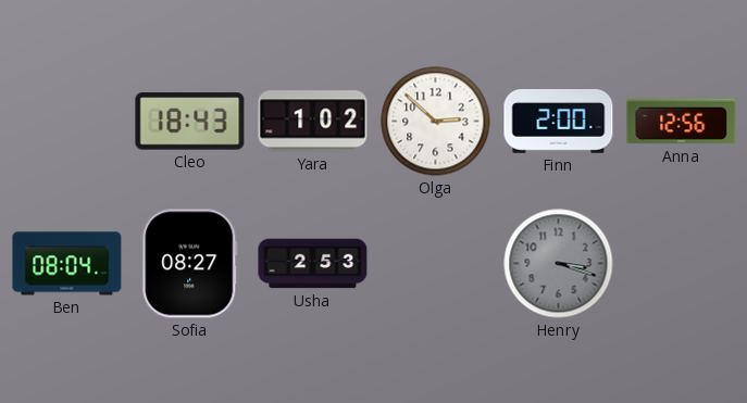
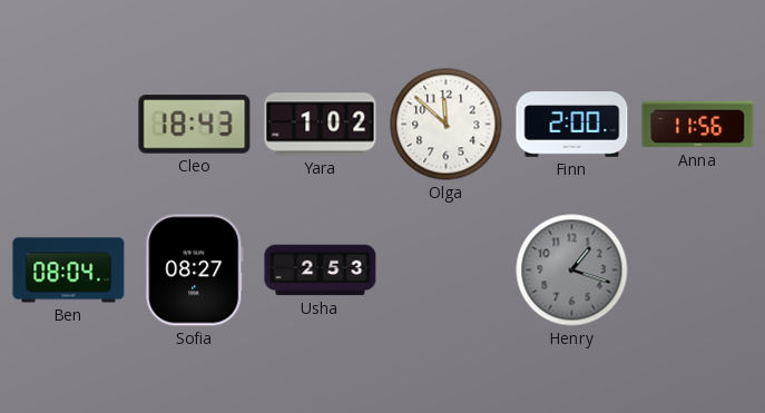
Olga: 2:52 -> 11:52 (447, 125)
Anna: 12:56 -> 11:56 (698, 125)
Henry: 3:18 -> 1:18 (572, 271)
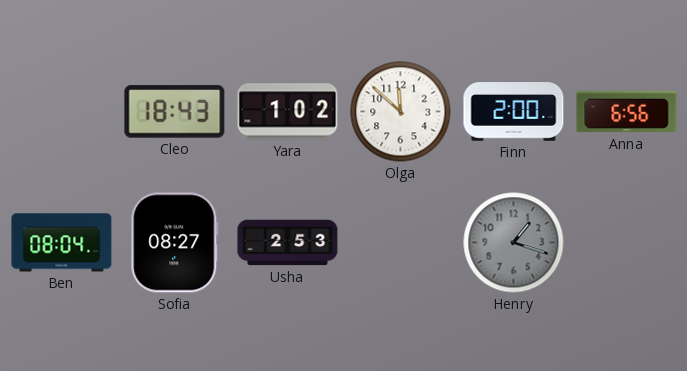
Anna: 11:56 -> 6:56 (627, 112)
